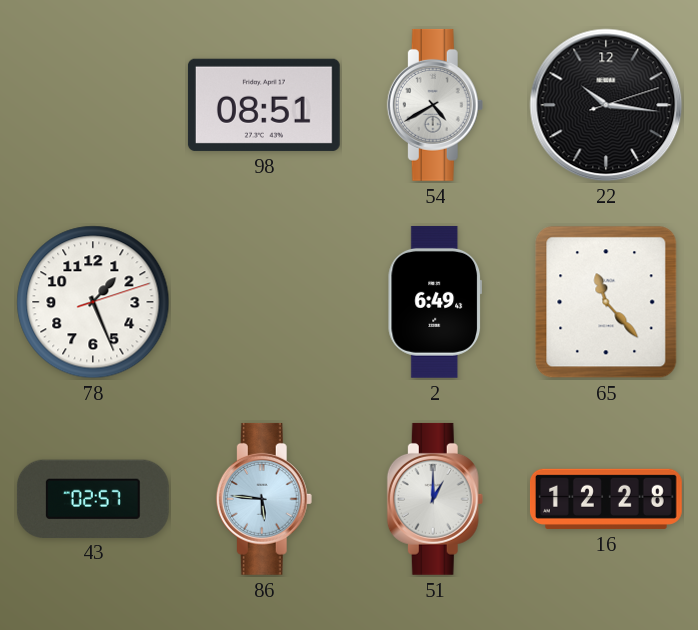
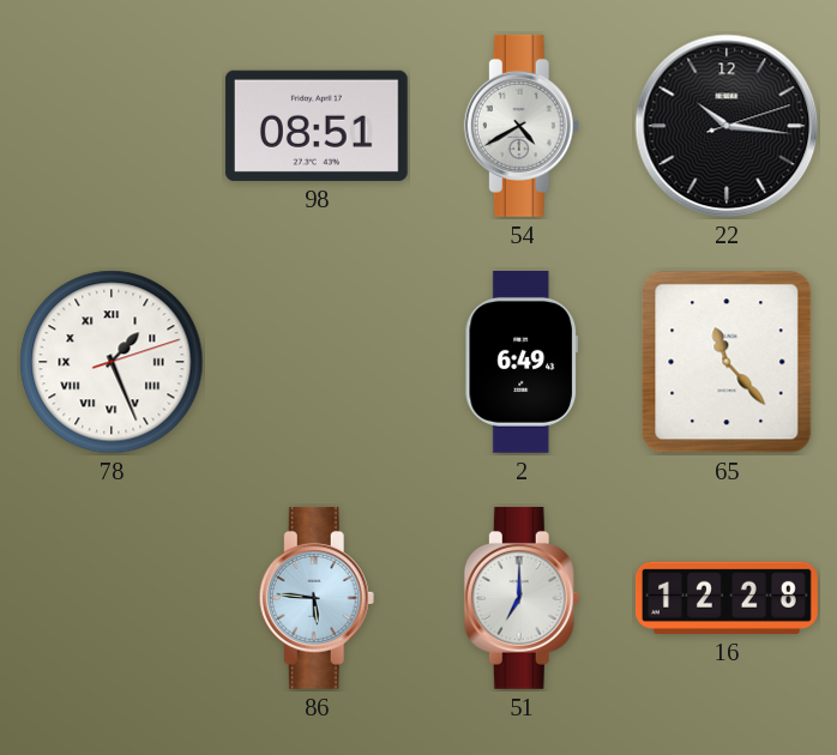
78 numerals: Arabic -> Roman (112, 362)
43: 02:57 -> none (93, 498)
51: 1:00 -> 7:00 (522, 598)
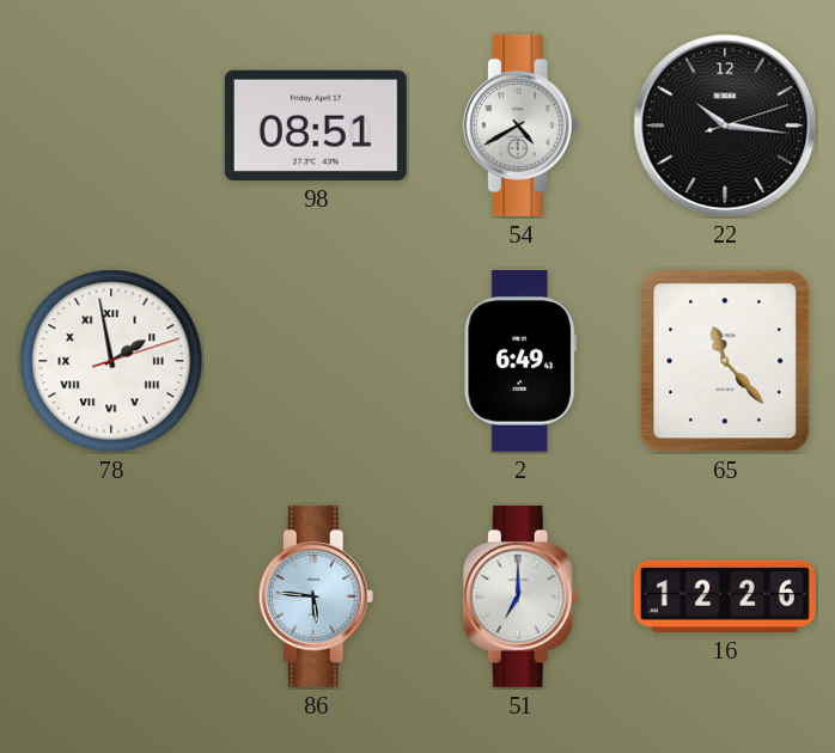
78: 1:26 -> 1:58 (111, 361)
16: 12:28 -> 12:26 (725, 596)
